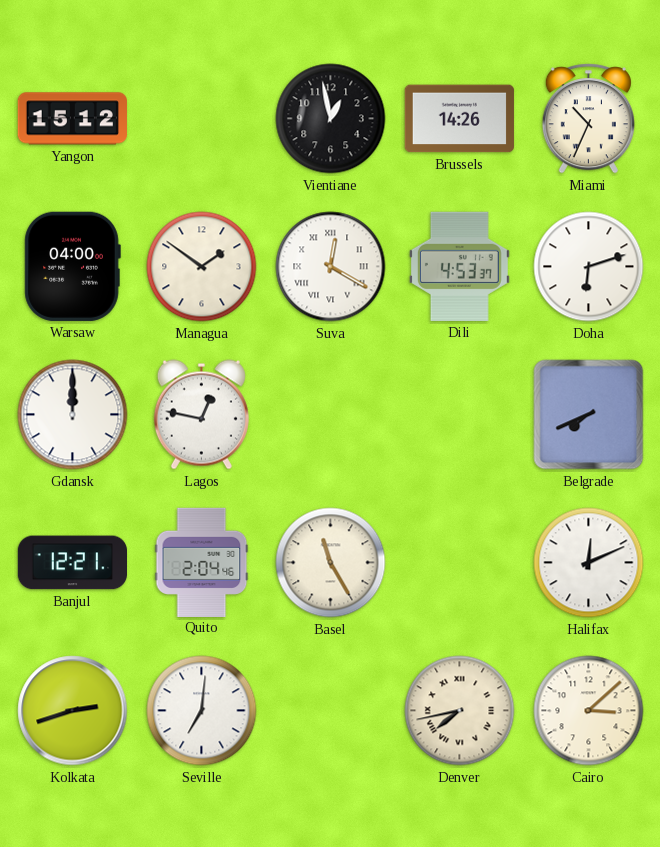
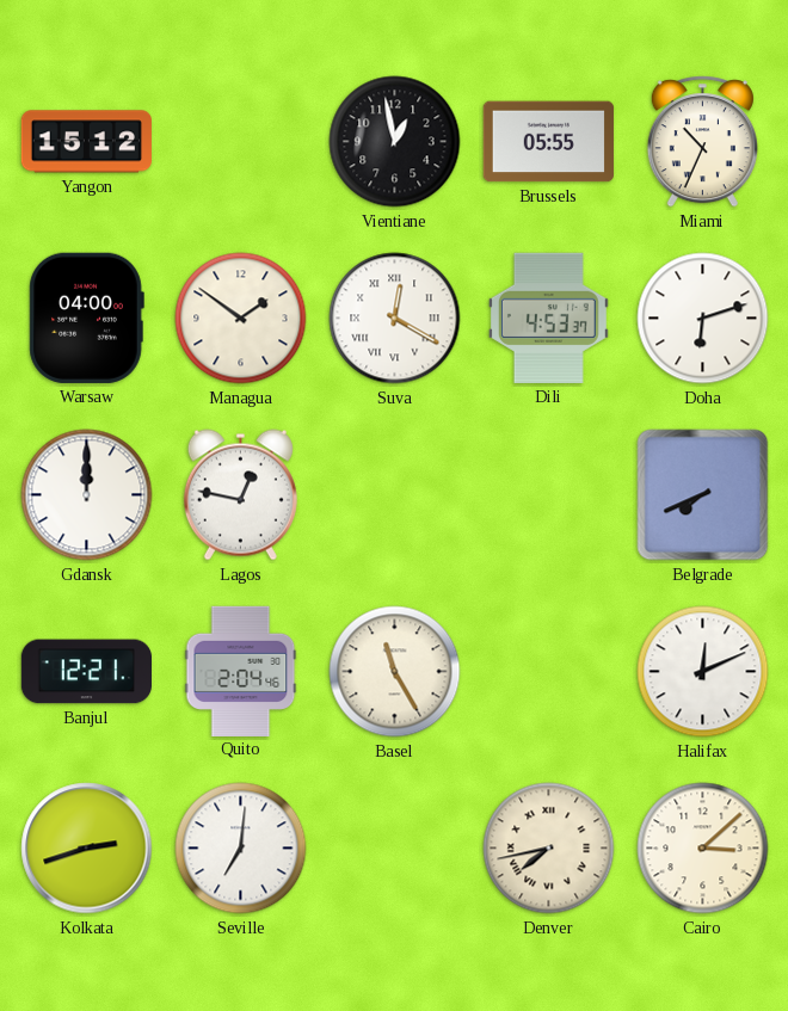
Brussels: 14:26 -> 05:55 (548, 142)
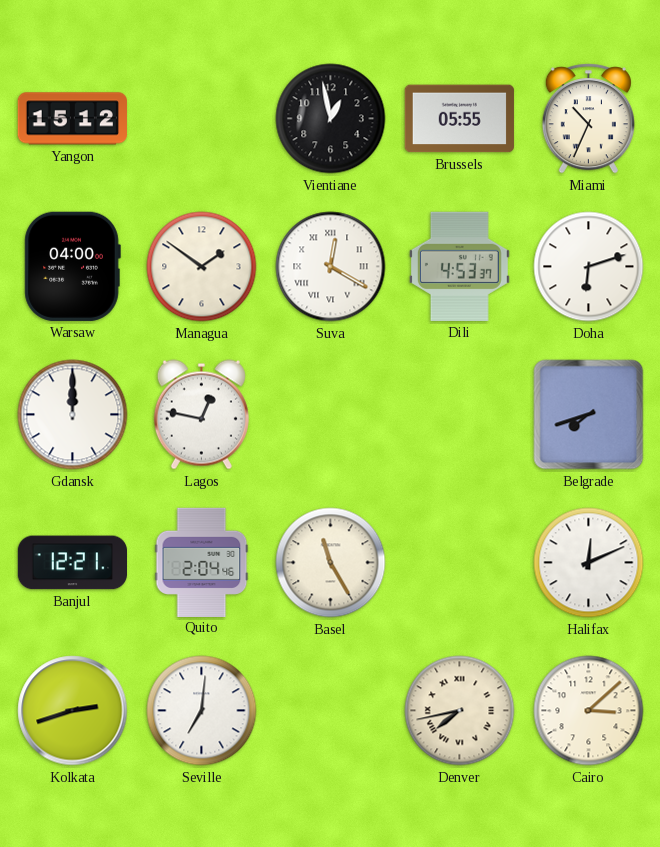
Belgrade: 7:41 -> 7:42 (589, 415)
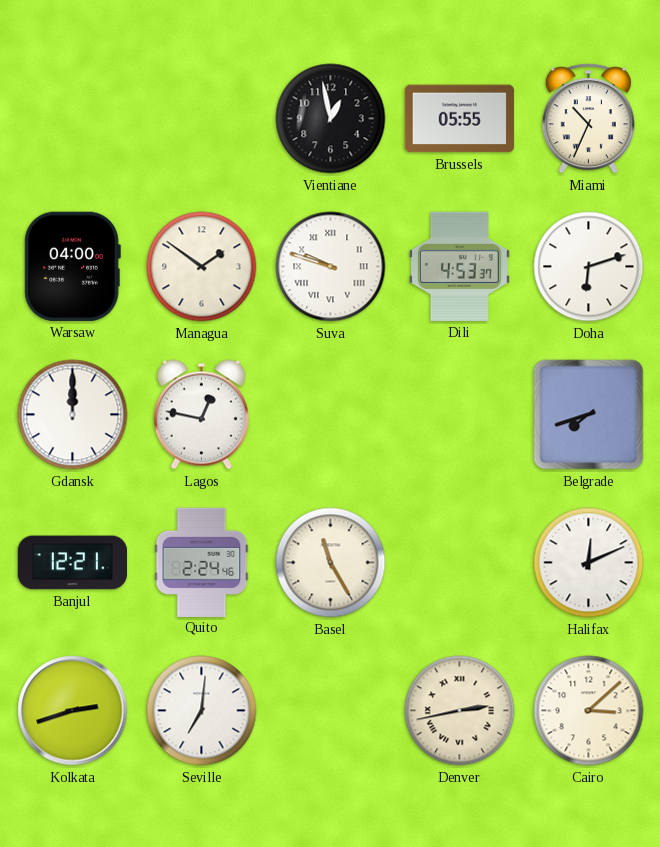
Yangon: 15:12 -> none (72, 119)
Suva: 12:20 -> 9:48 (331, 267)
Quito: 2:04 -> 2:24 (202, 562)
Denver: 7:43 -> 2:43 (460, 711)
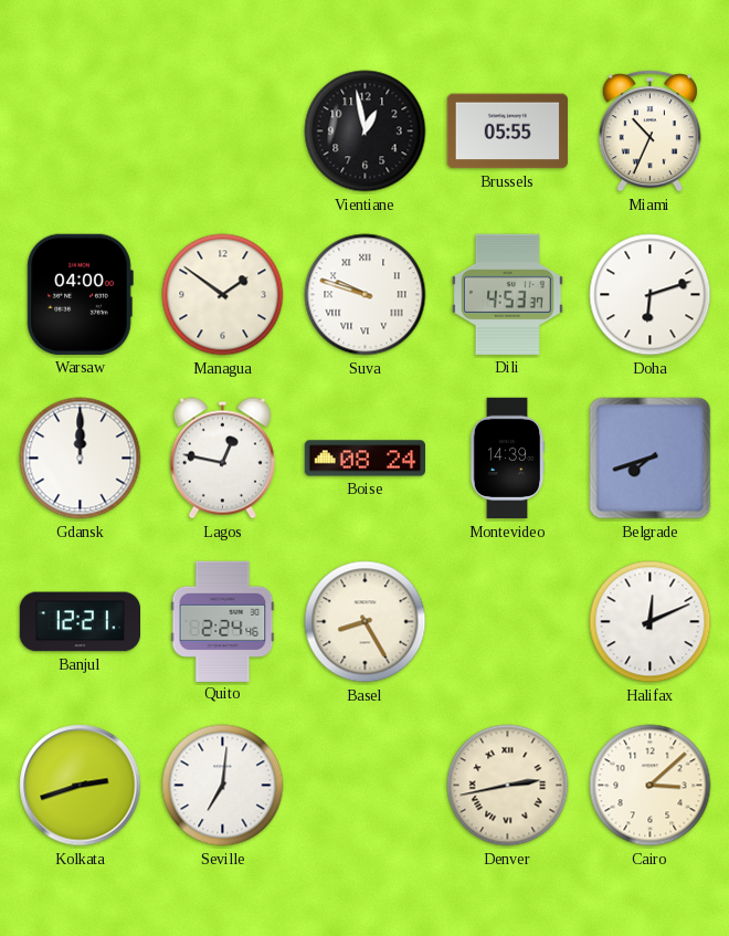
Boise: none -> 08:24 (366, 459)
Montevideo: none -> 14:39 (507, 459)
Basel: 11:25 -> 8:25 (366, 622)
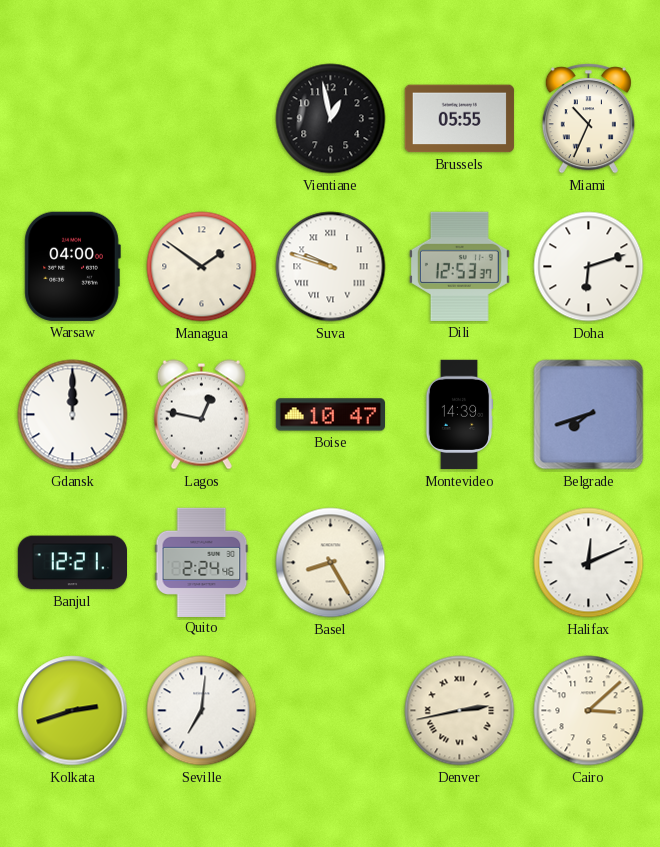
Dili: 4:53 -> 12:53 (459, 266)
Boise: 08:24 -> 10:47 (331, 415)
